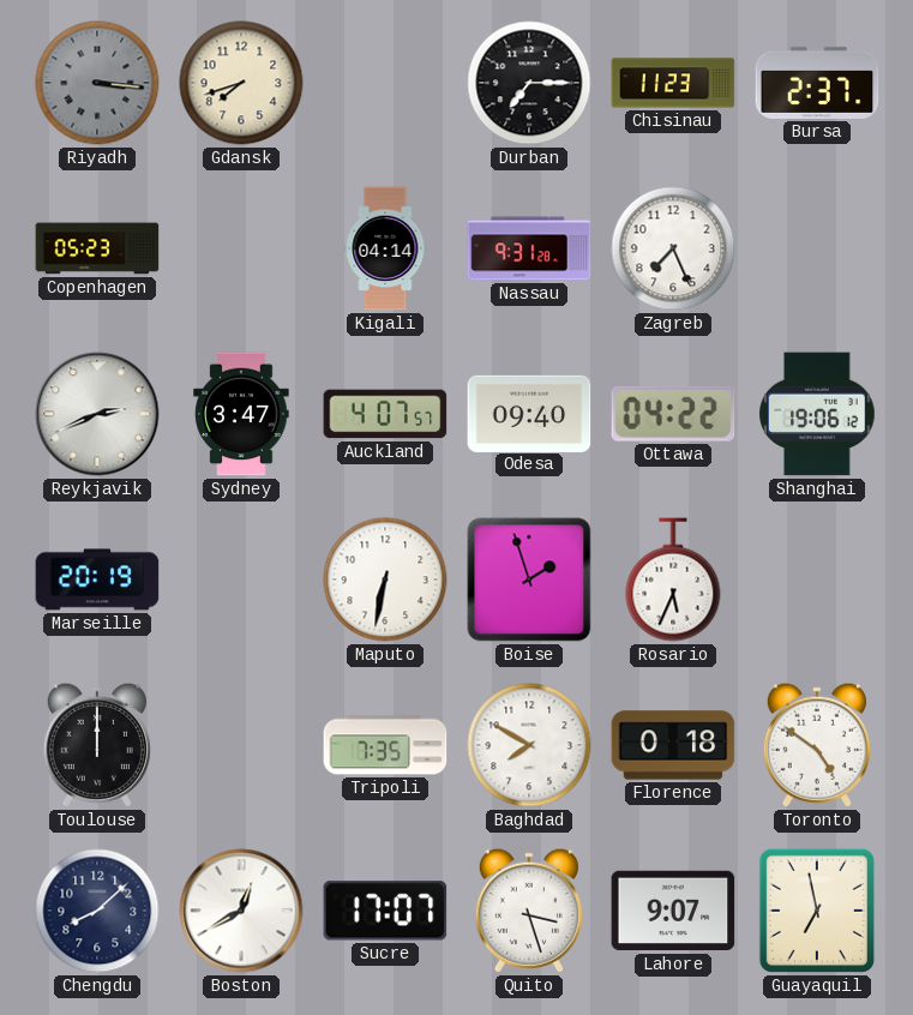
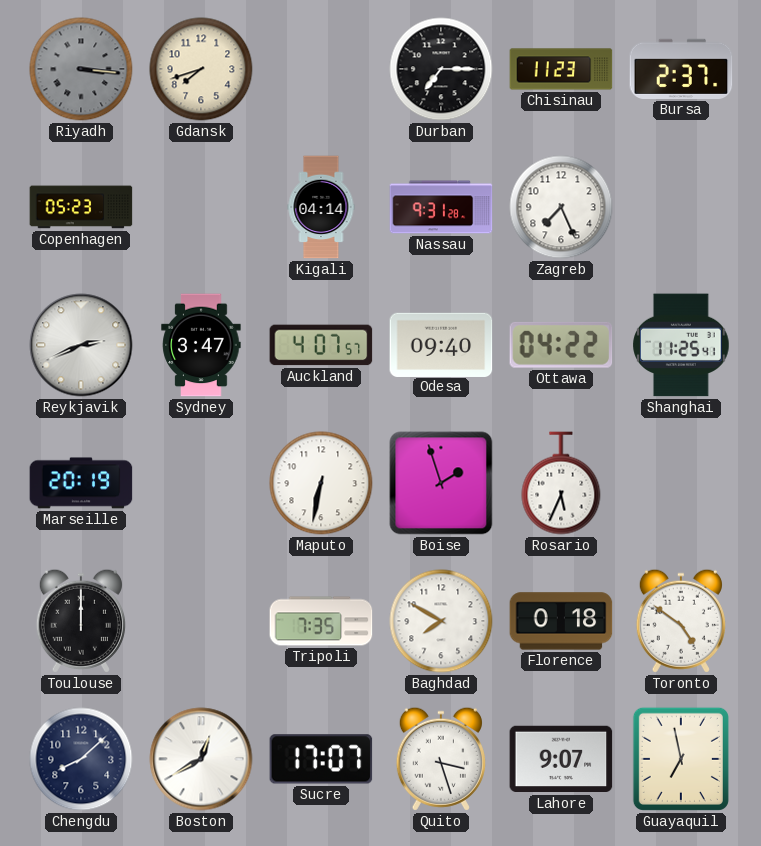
Shanghai: 19:06 -> 11:25 (681, 345)
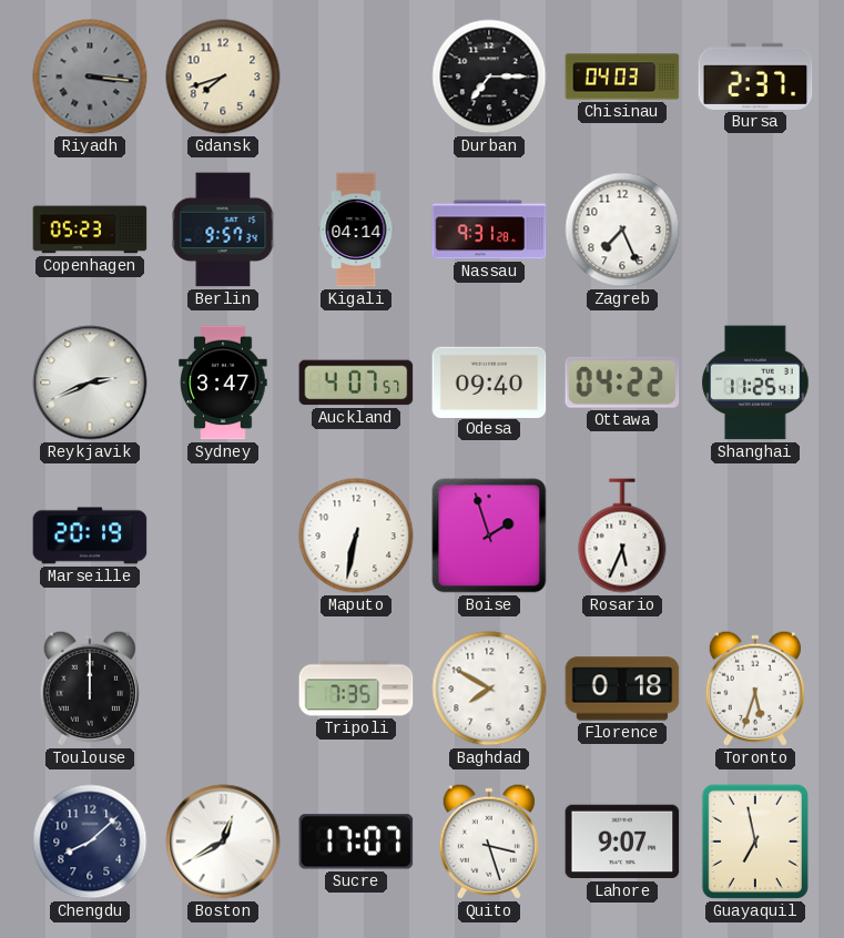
Chisinau: 11:23 -> 04:03 (622, 77)
Berlin: none -> 9:57 (223, 230)
Toronto: 4:51 -> 5:33 (755, 689)
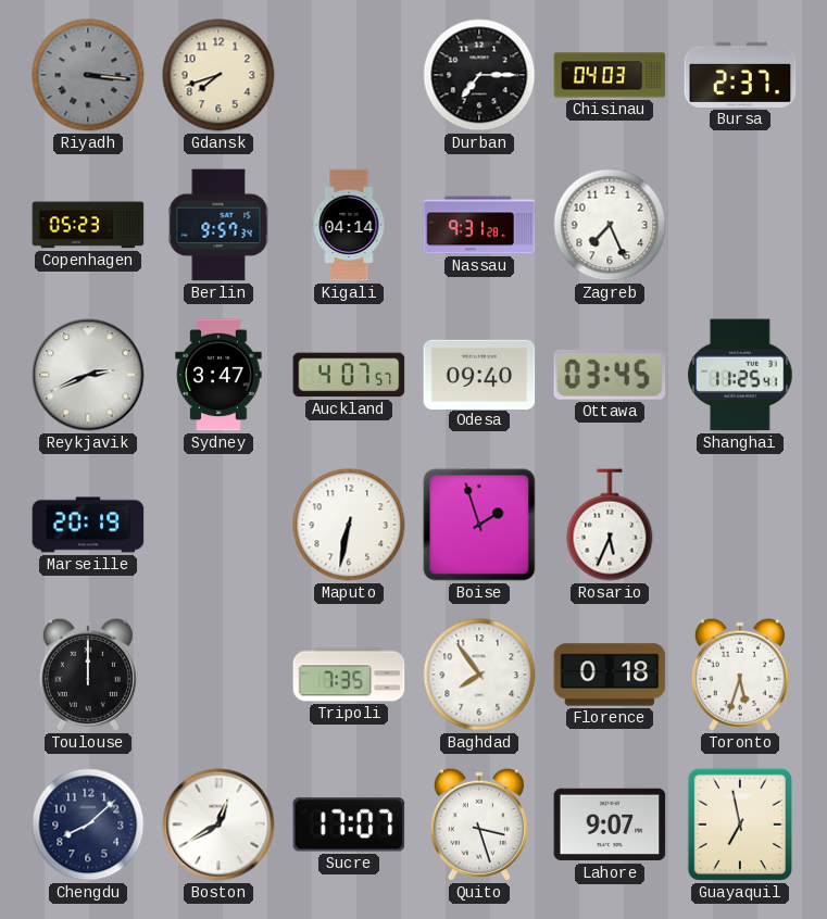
Ottawa: 04:22 -> 03:45 (610, 375)
Baghdad: 7:50 -> 7:54 (479, 675)
